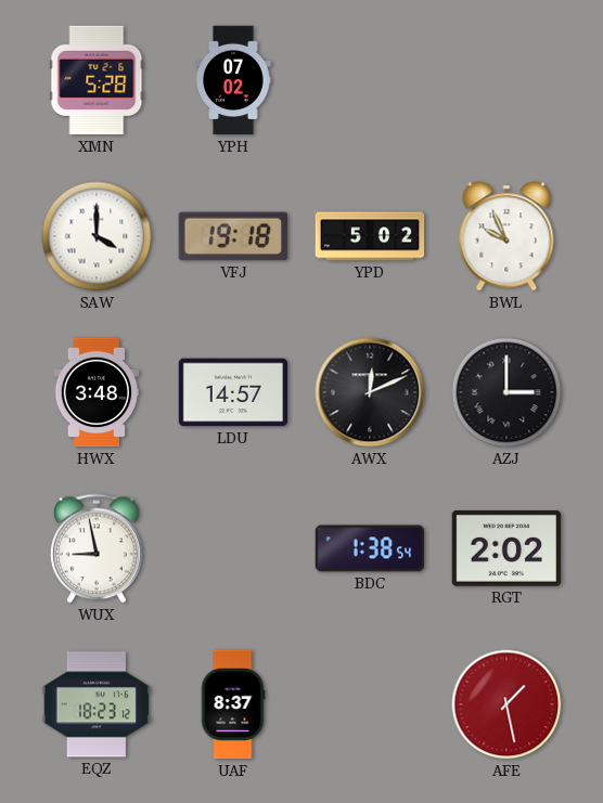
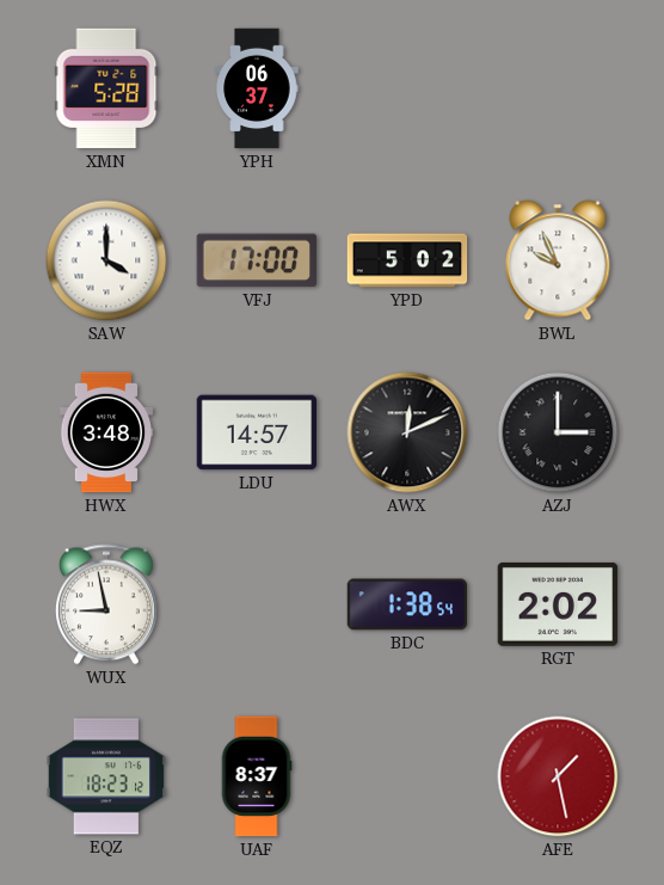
YPH: 07:02 -> 06:37 (257, 88)
VFJ: 19:18 -> 17:00 (256, 260)
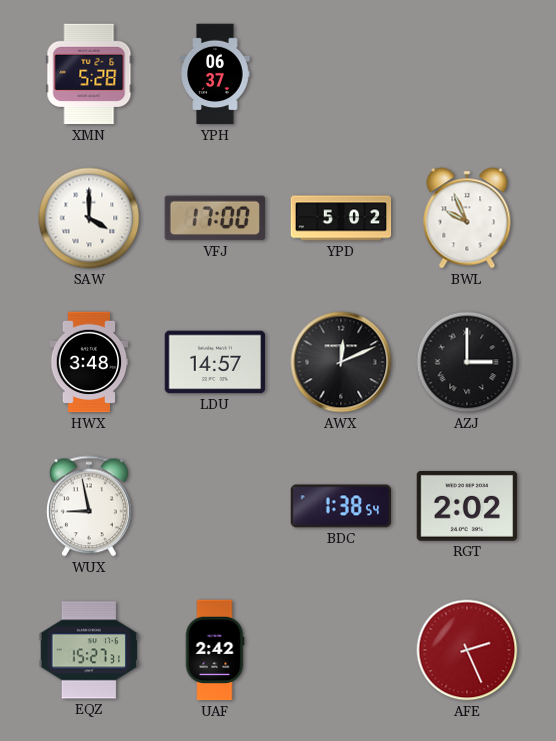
EQZ: 18:23 -> 15:27 (89, 650)
UAF: 8:37 -> 2:42 (215, 650)
AFE: 1:28 -> 2:26 (467, 650)
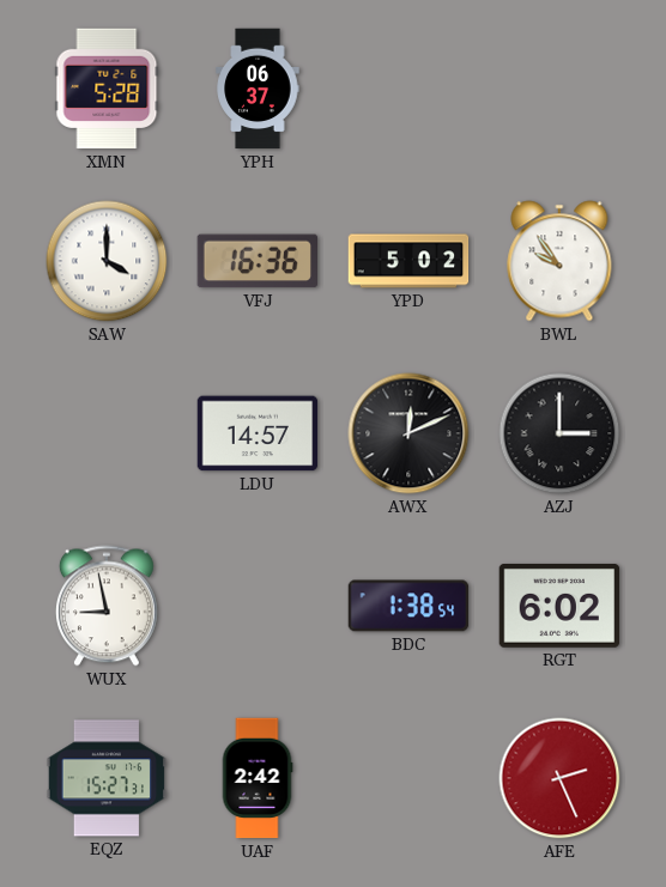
VFJ: 17:00 -> 16:36 (256, 261)
BWL: 9:56 -> 9:54 (559, 261)
HWX: 3:48 -> none (89, 362)
RGT: 2:02 -> 6:02 (559, 606)
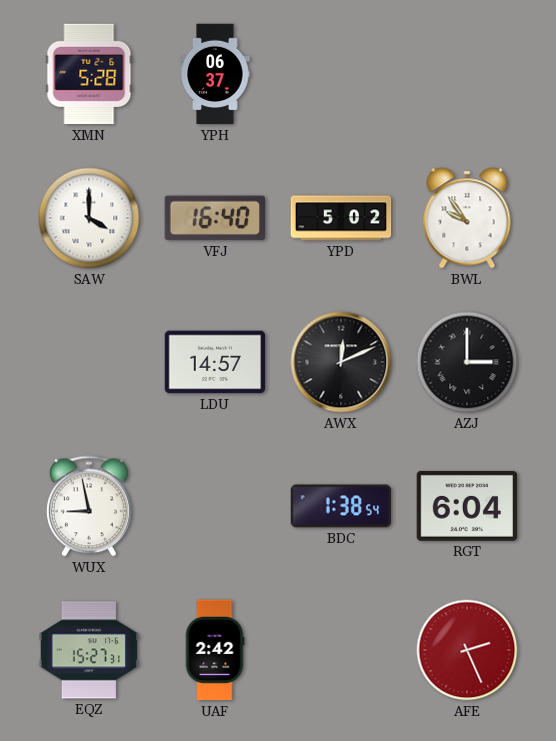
VFJ: 16:36 -> 16:40 (214, 218)
RGT: 6:02 -> 6:04 (467, 506)
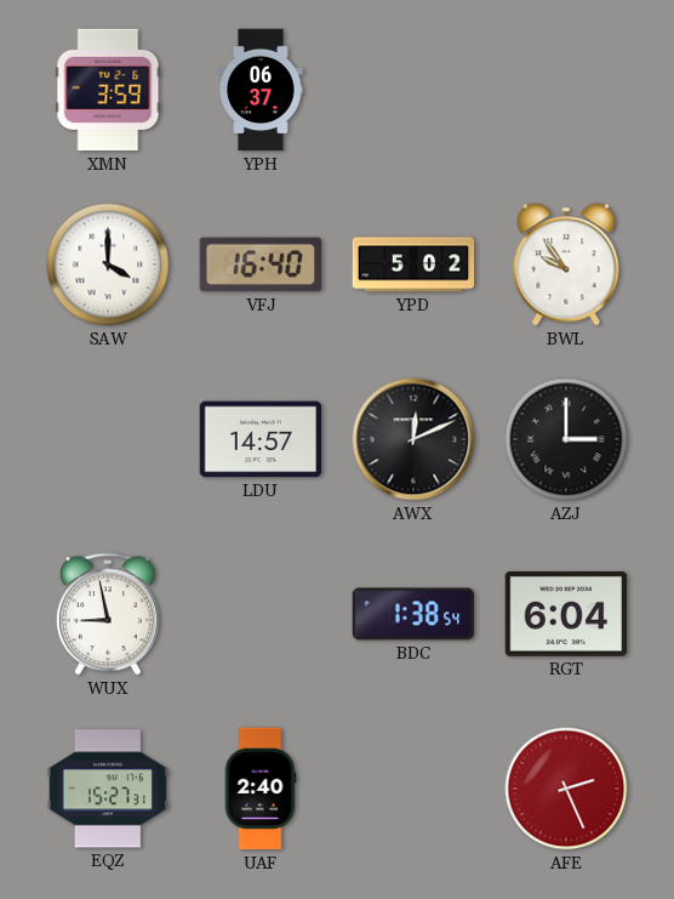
XMN: 5:28 -> 3:59 (108, 90)
UAF: 2:42 -> 2:40 (261, 789)
